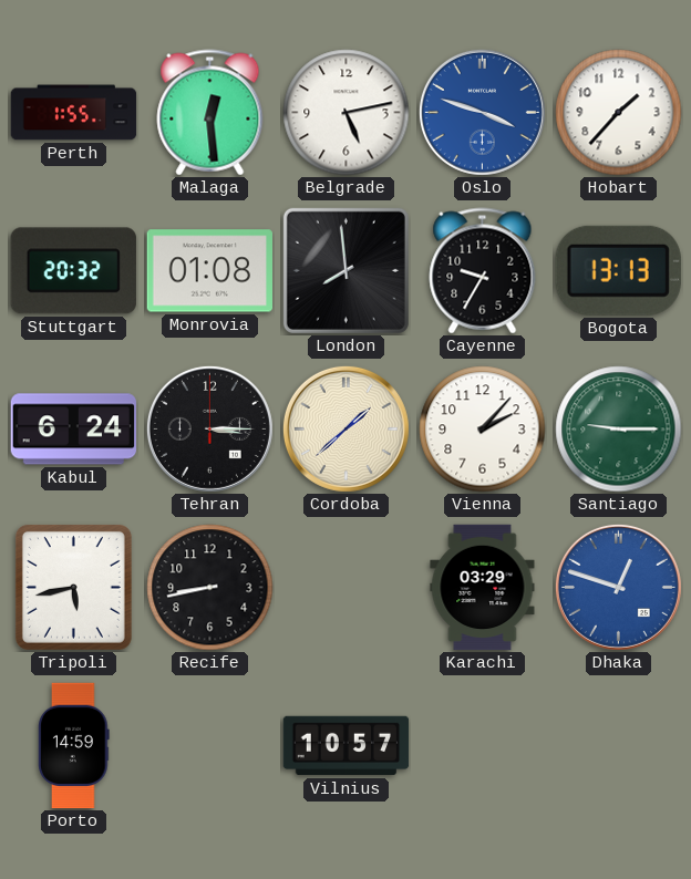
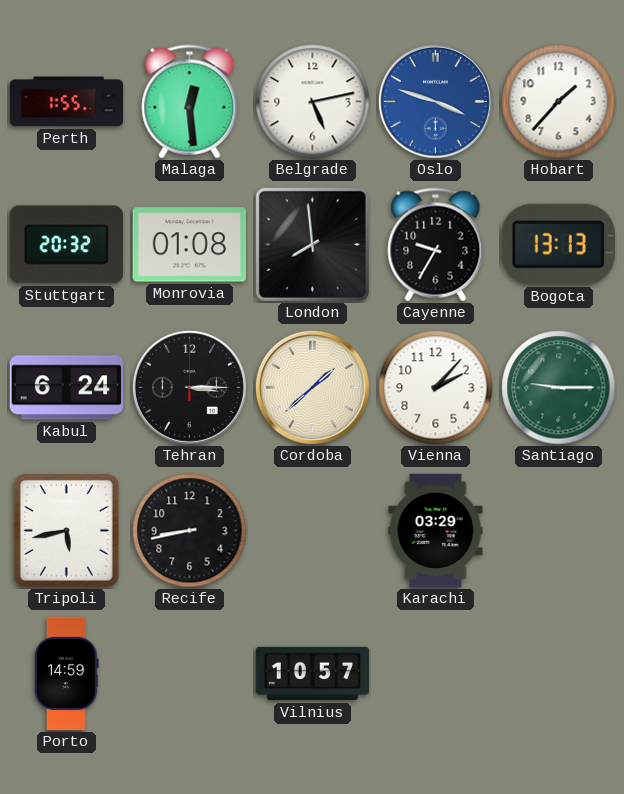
Dhaka: 12:48 -> none (618, 587)
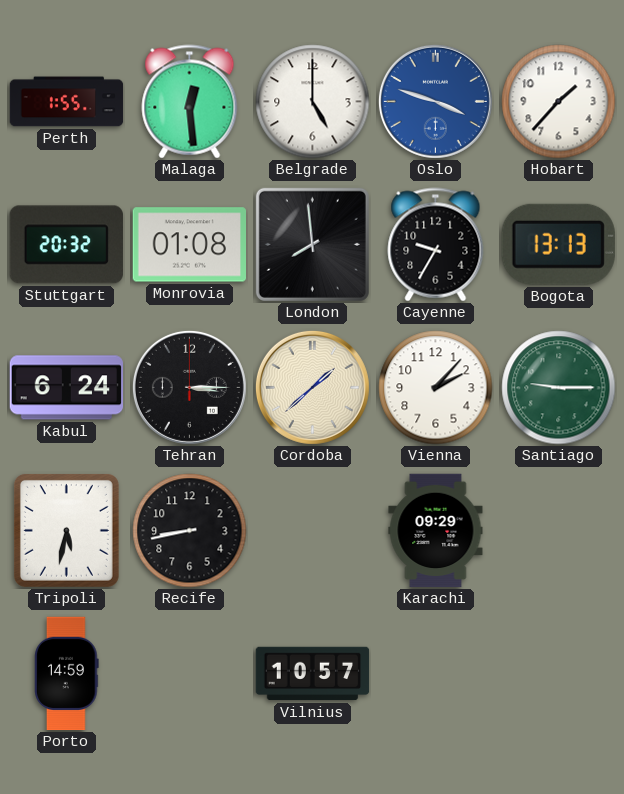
Belgrade: 5:13 -> 5:00 (313, 102)
Tripoli: 5:43 -> 5:32 (66, 530)
Karachi: 03:29 -> 09:29 (436, 531)
